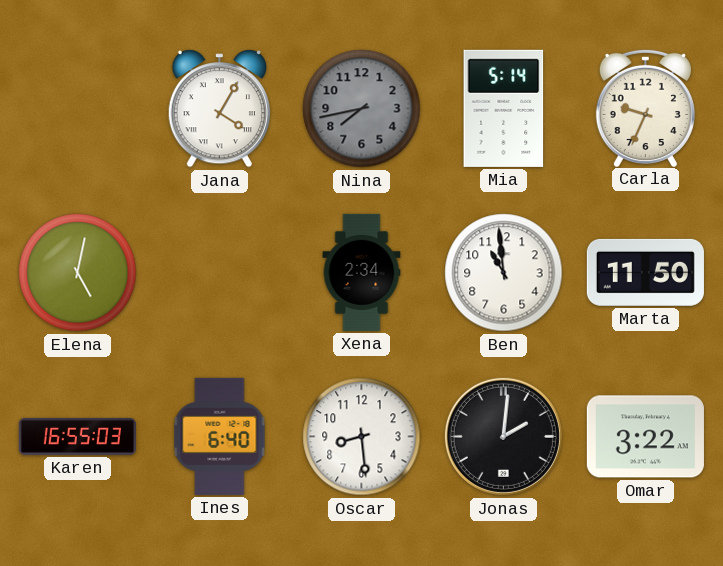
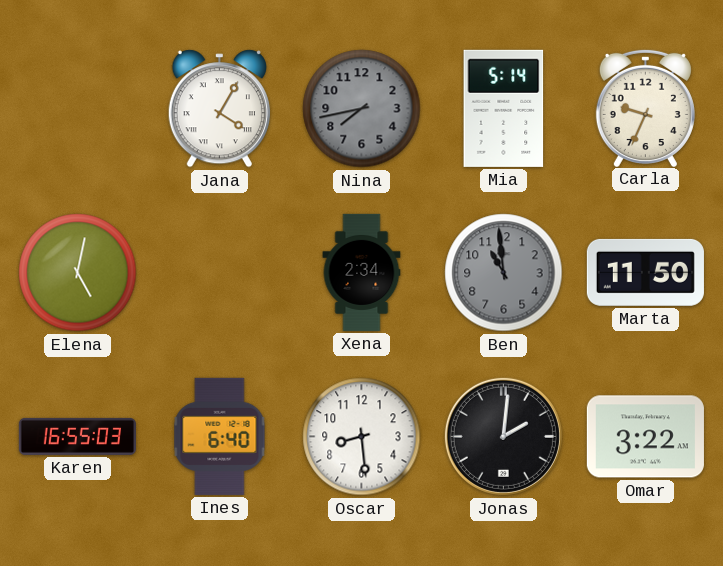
Ben dial: white -> grey (504, 273)
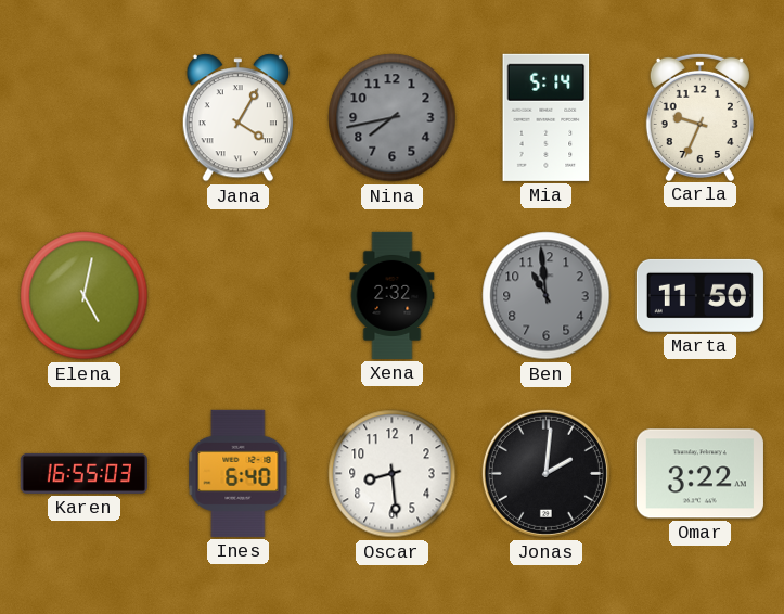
Xena: 2:34 -> 2:32 (393, 295)
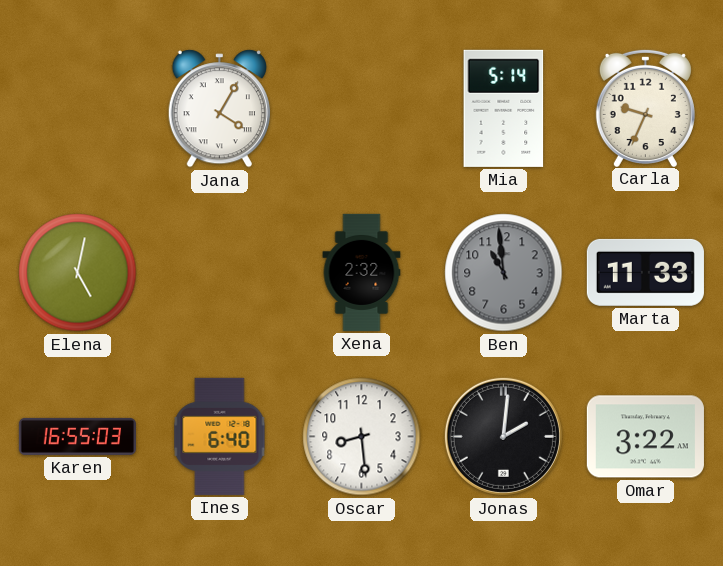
Nina: 7:43 -> none (393, 118)
Marta: 11:50 -> 11:33 (645, 272)
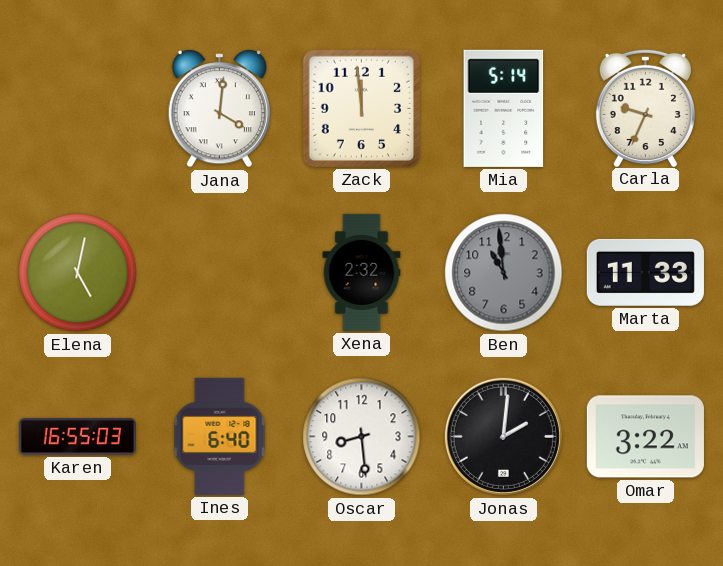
Jana: 4:05 -> 4:01 (219, 109)
Zack: none -> 11:59 (361, 108)
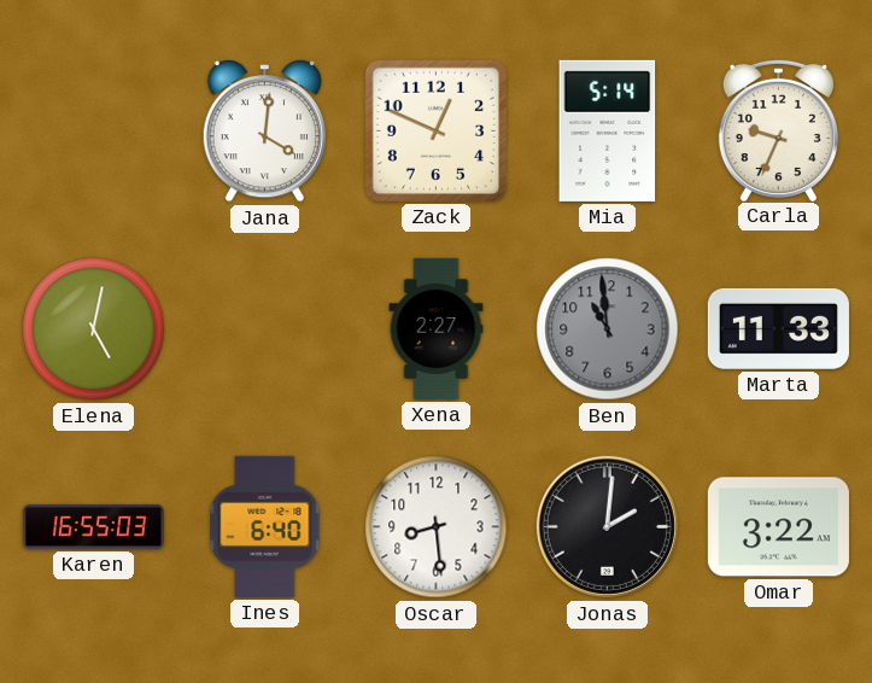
Zack: 11:59 -> 12:49 (435, 130)
Xena: 2:32 -> 2:27 (437, 328)
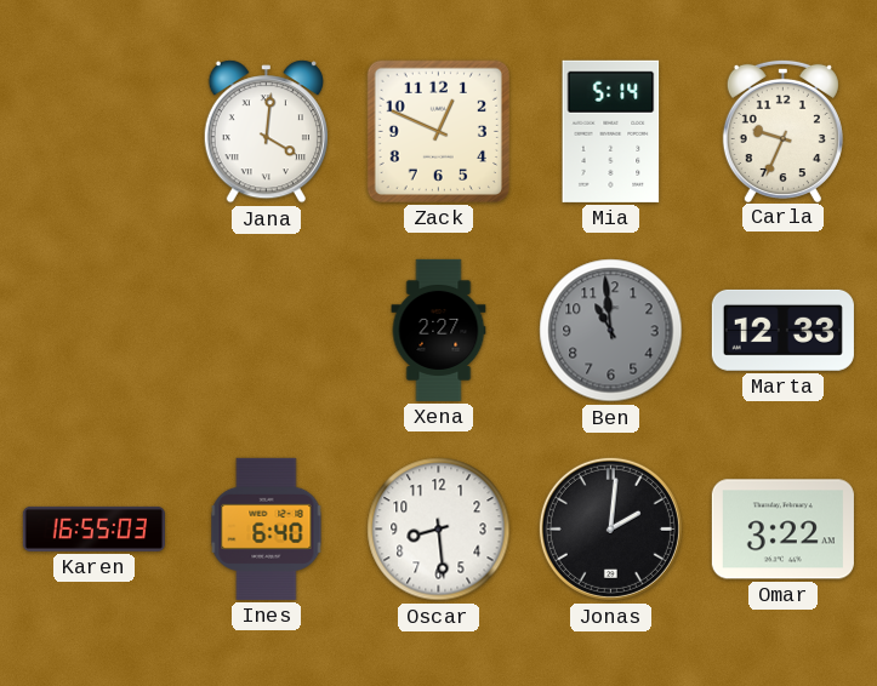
Elena: 5:02 -> none (94, 329)
Marta: 11:33 -> 12:33 (782, 330)
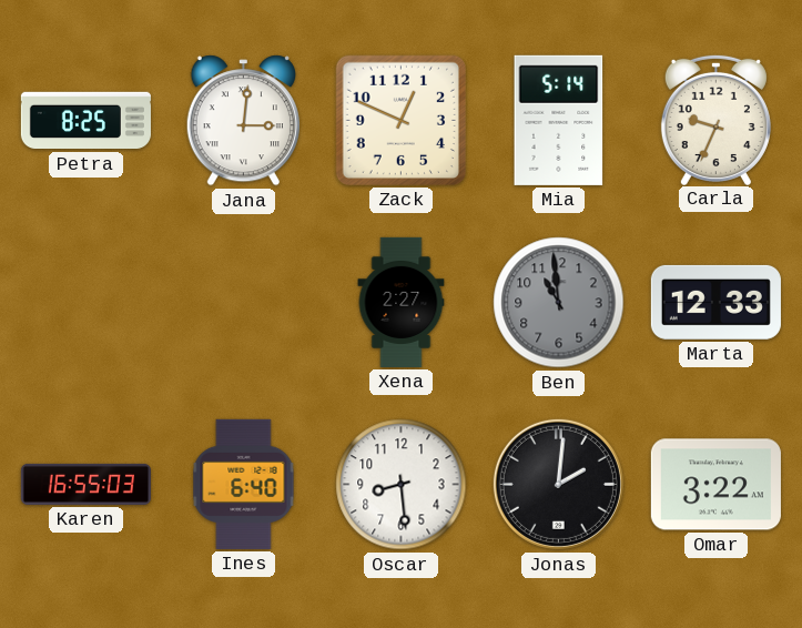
Petra: none -> 8:25 (85, 121)
Jana: 4:01 -> 3:01 (243, 121)
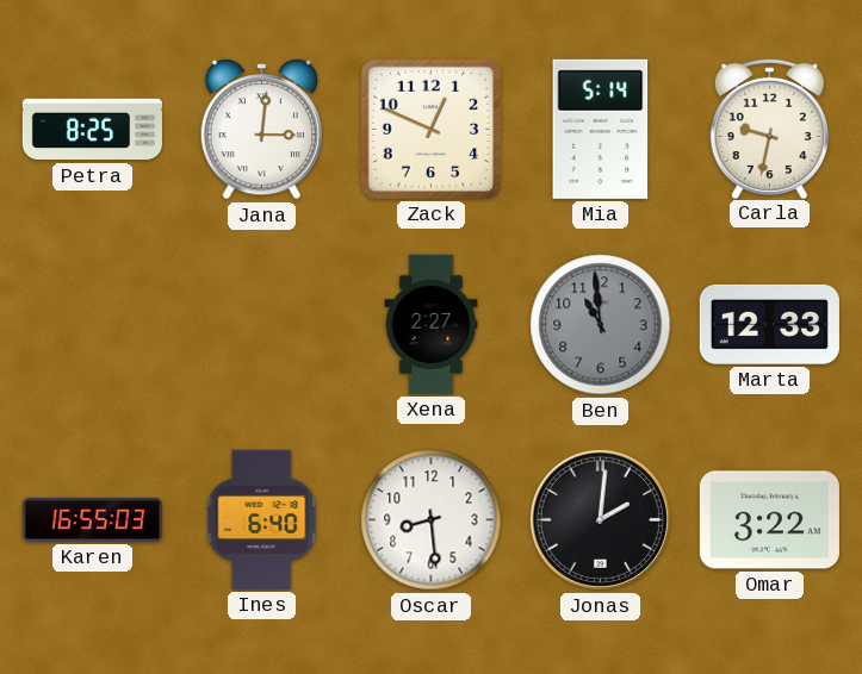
Carla: 9:34 -> 9:32 (769, 127)
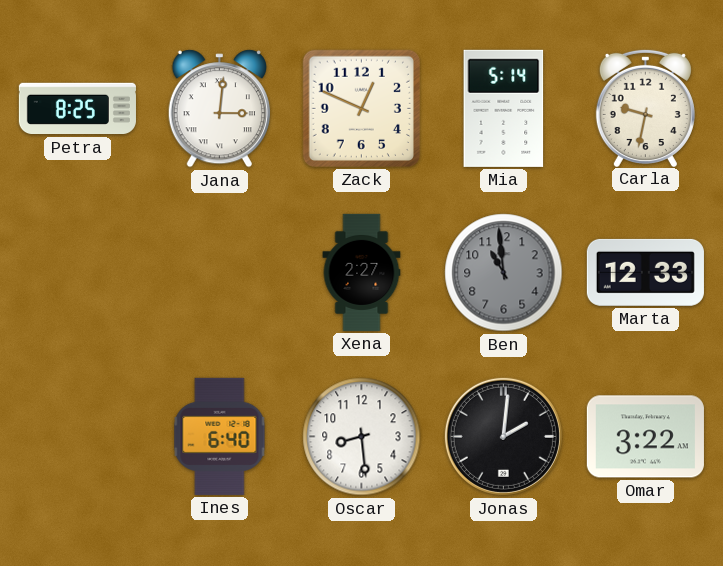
Karen: 16:55 -> none (92, 519)
